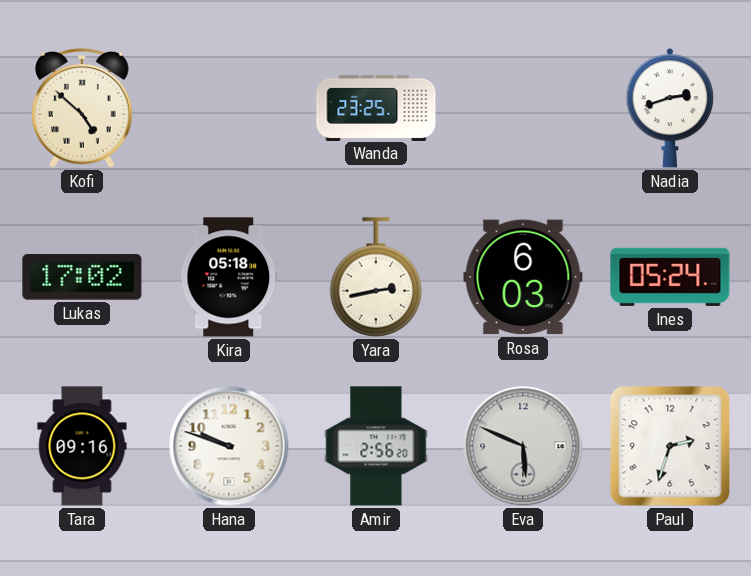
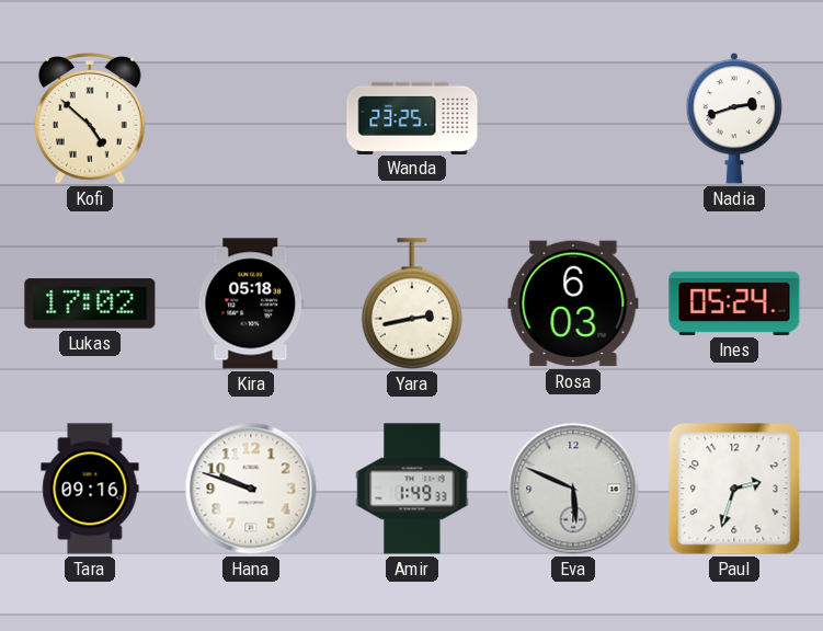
Amir: 2:56 -> 1:49 (412, 489)
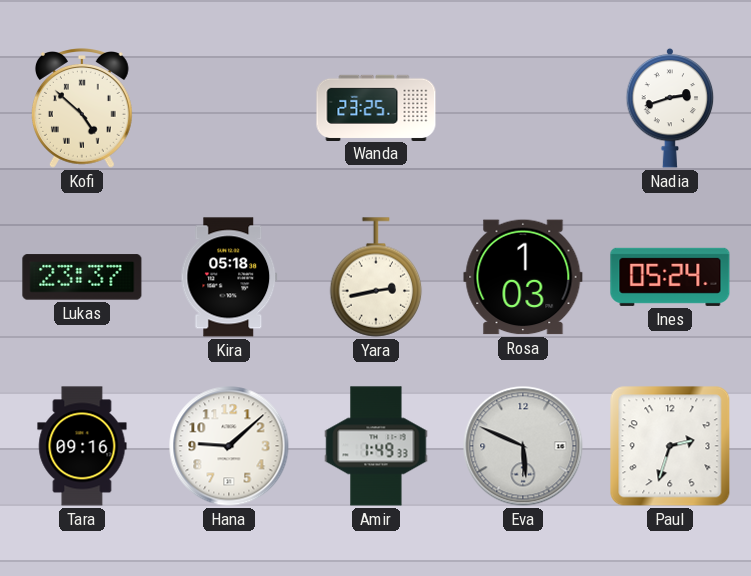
Lukas: 17:02 -> 23:37 (82, 277)
Rosa: 6:03 -> 1:03 (523, 277)
Hana: 9:48 -> 9:08 (229, 446)
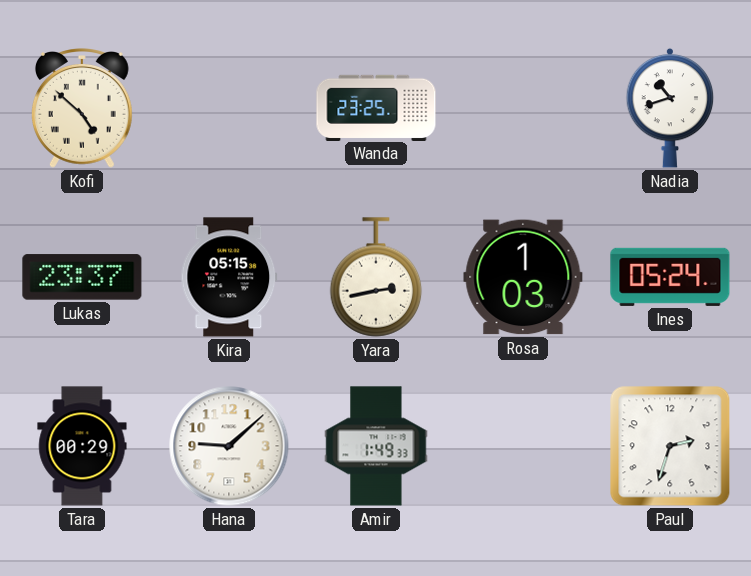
Nadia: 2:42 -> 10:42 (670, 108)
Kira: 05:18 -> 05:15 (229, 277)
Tara: 09:16 -> 00:29 (82, 446)
Eva: 5:49 -> none (523, 446)
